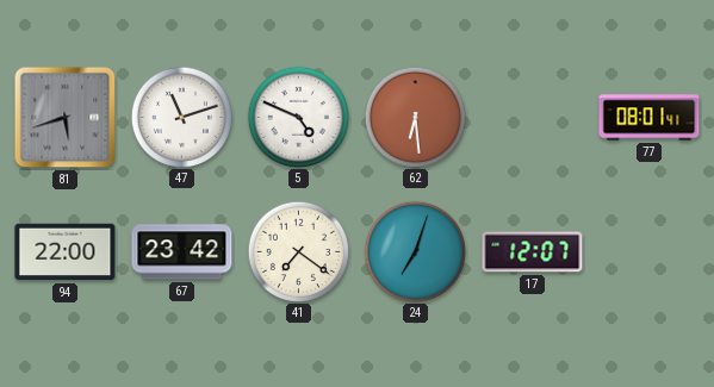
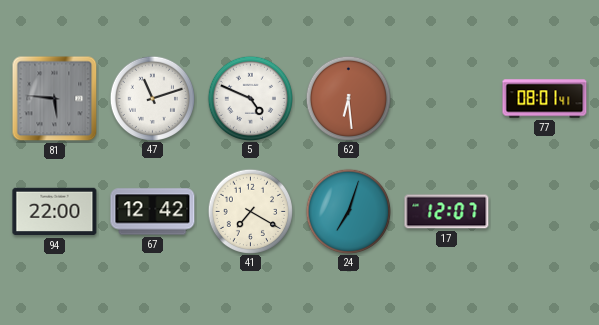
81: 5:42 -> 5:46 (55, 99)
67: 23:42 -> 12:42 (153, 212)
41: 7:21 -> 7:20 (250, 211)
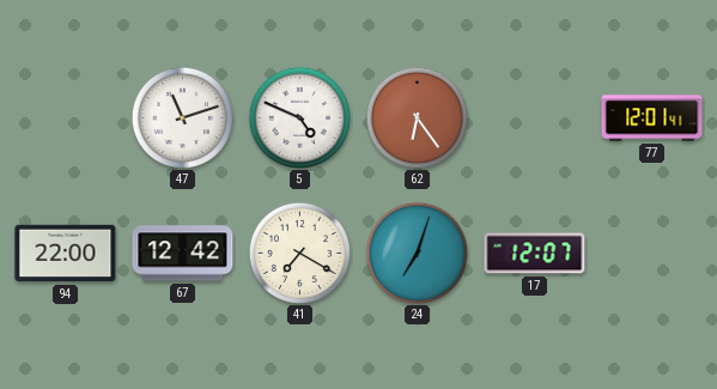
81: 5:46 -> none (55, 99)
62: 6:29 -> 6:24 (417, 117)
77: 08:01 -> 12:01 (652, 118)
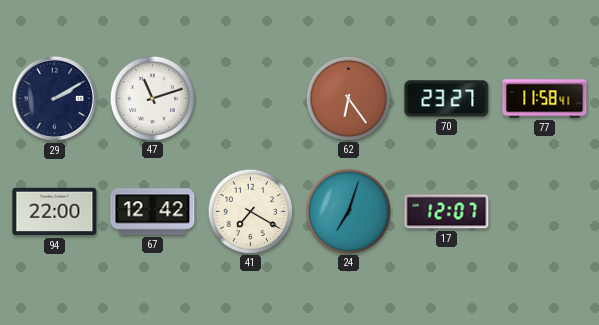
29: none -> 2:10 (54, 98)
5: 4:49 -> none (299, 117)
70: none -> 23:27 (447, 99)
77: 12:01 -> 11:58 (545, 99)
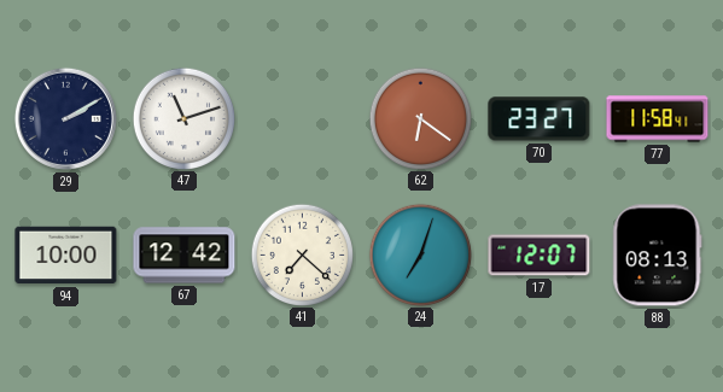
62: 6:24 -> 6:21 (420, 118)
94: 22:00 -> 10:00 (66, 256)
41: 7:20 -> 7:22 (302, 254)
88: none -> 08:13 (658, 256)
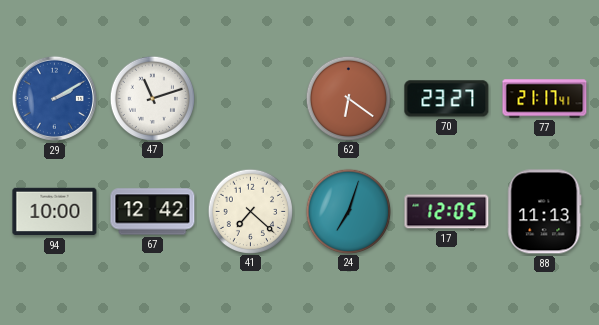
29 dial: navy -> blue (54, 98)
77: 11:58 -> 21:17 (545, 99)
17: 12:07 -> 12:05 (447, 212)
88: 08:13 -> 11:13 (545, 212)
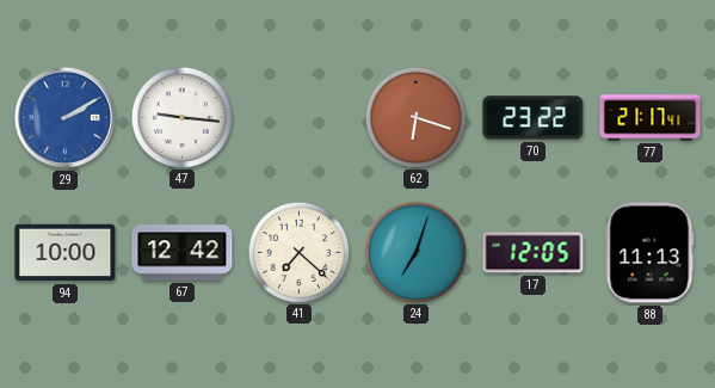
47: 11:12 -> 9:16 (181, 117)
62: 6:21 -> 6:18 (415, 117)
70: 23:27 -> 23:22 (534, 118)
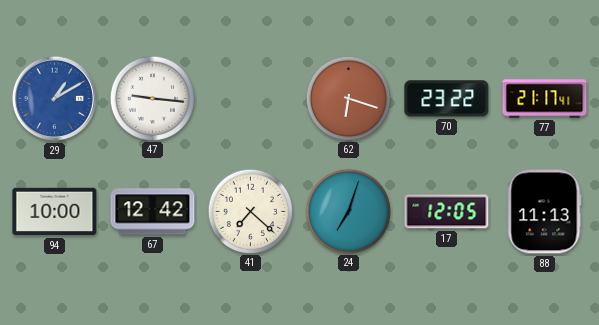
29: 2:10 -> 1:10 (54, 98)
